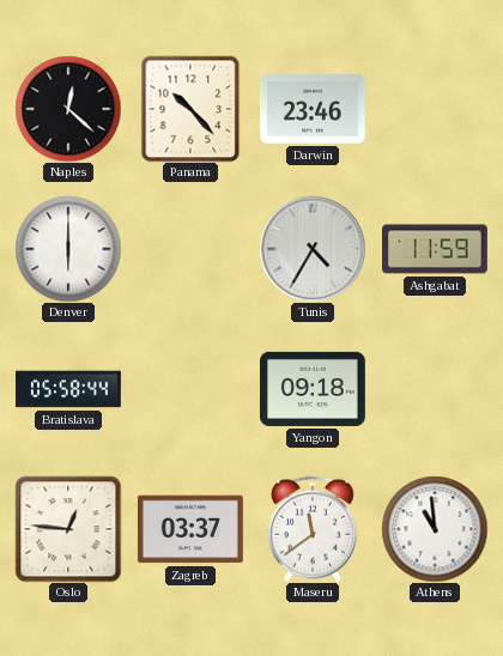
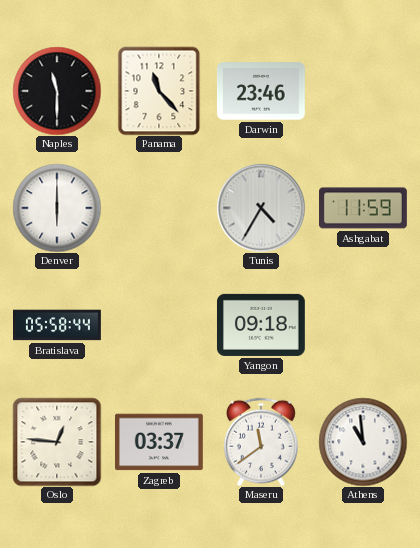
Naples: 12:22 -> 11:30 (57, 91)
Panama: 10:23 -> 11:23 (159, 91)
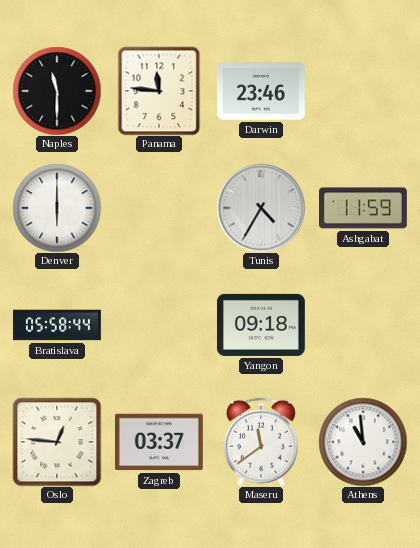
Panama: 11:23 -> 11:46 (159, 91)
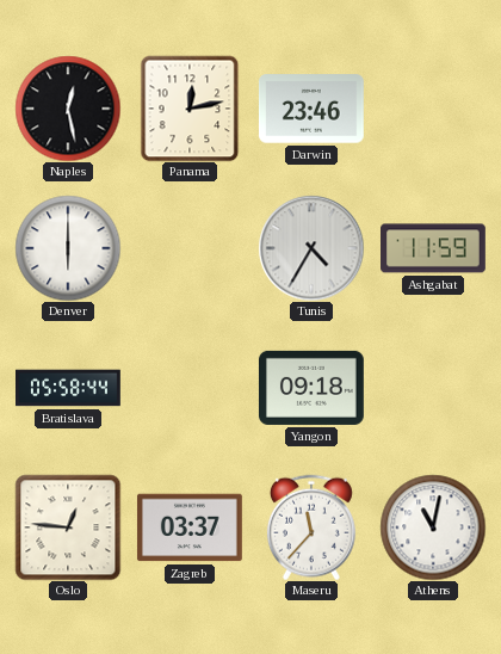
Naples: 11:30 -> 12:28 (68, 109)
Panama: 11:46 -> 12:13 (190, 109)
Maseru: 11:39 -> 11:37 (311, 527)
Athens: 10:59 -> 11:02 (433, 527)
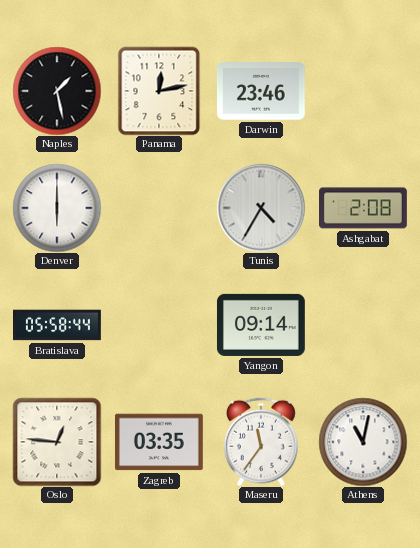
Naples: 12:28 -> 1:28 (57, 91)
Ashgabat: 11:59 -> 2:08 (364, 208)
Yangon: 09:18 -> 09:14 (261, 325)
Zagreb: 03:37 -> 03:35 (159, 442)
Maseru: 11:37 -> 11:36 (261, 442)
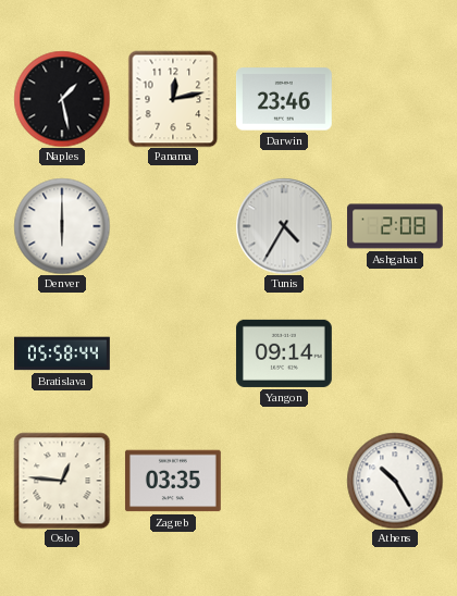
Maseru: 11:36 -> none (261, 442)
Athens: 11:02 -> 10:25 (395, 481)
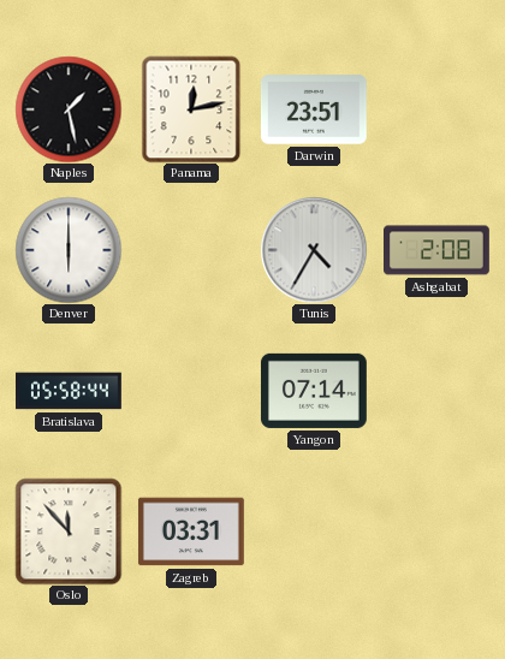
Darwin: 23:46 -> 23:51 (314, 109)
Yangon: 09:14 -> 07:14 (314, 391)
Oslo: 12:46 -> 11:53 (69, 532)
Zagreb: 03:35 -> 03:31 (191, 532)
Athens: 10:25 -> none (395, 481)
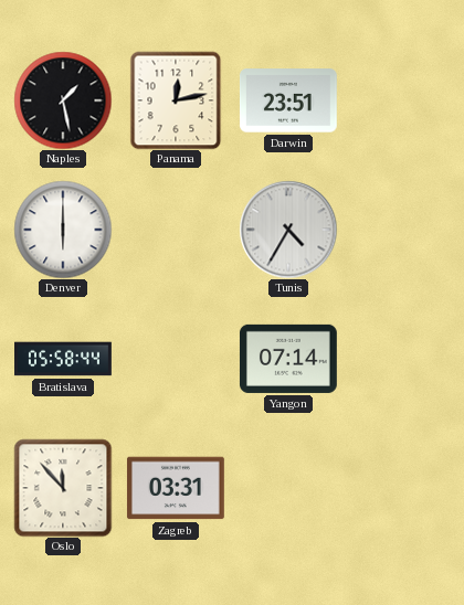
Ashgabat: 2:08 -> none (438, 250)
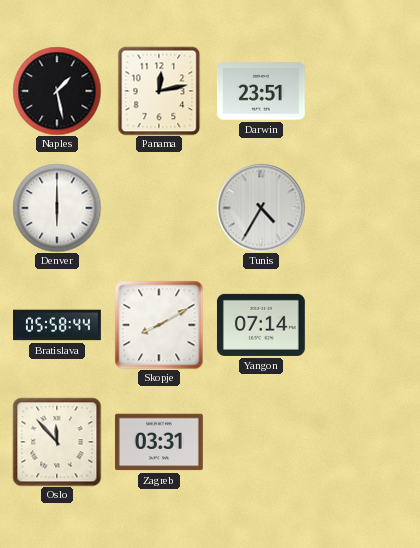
Skopje: none -> 8:10 (159, 325)
